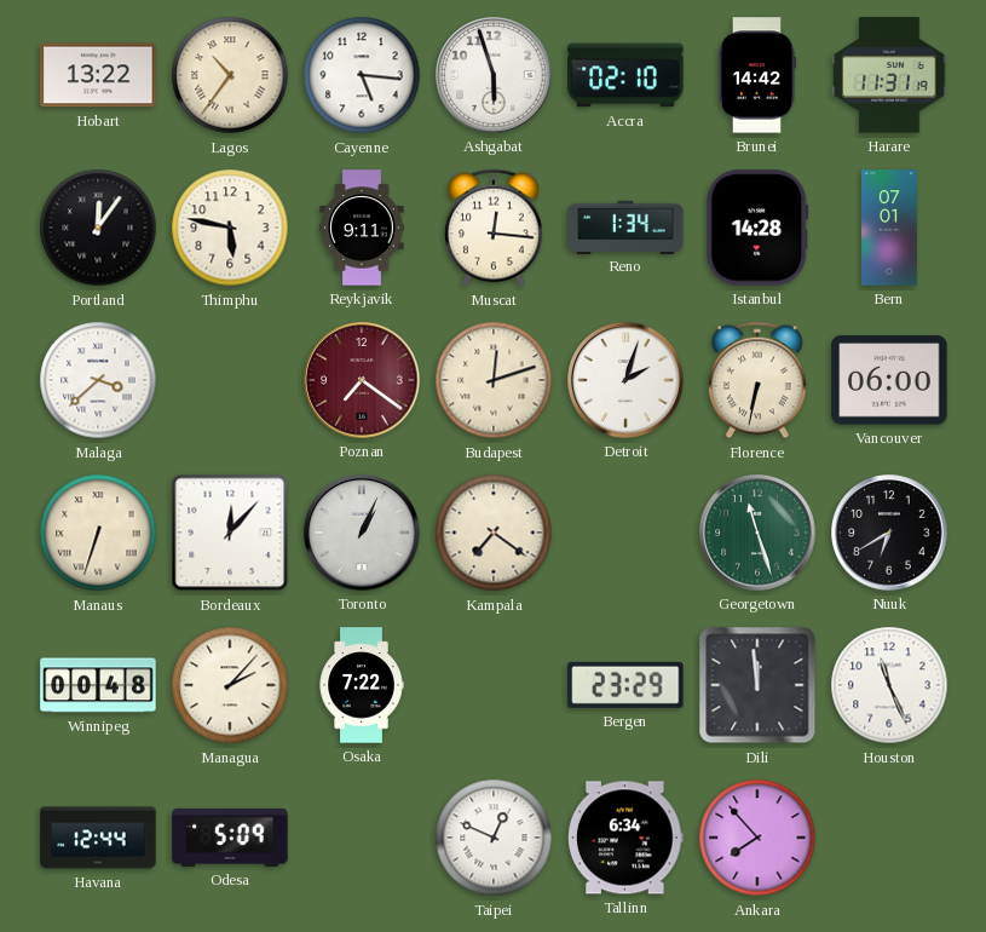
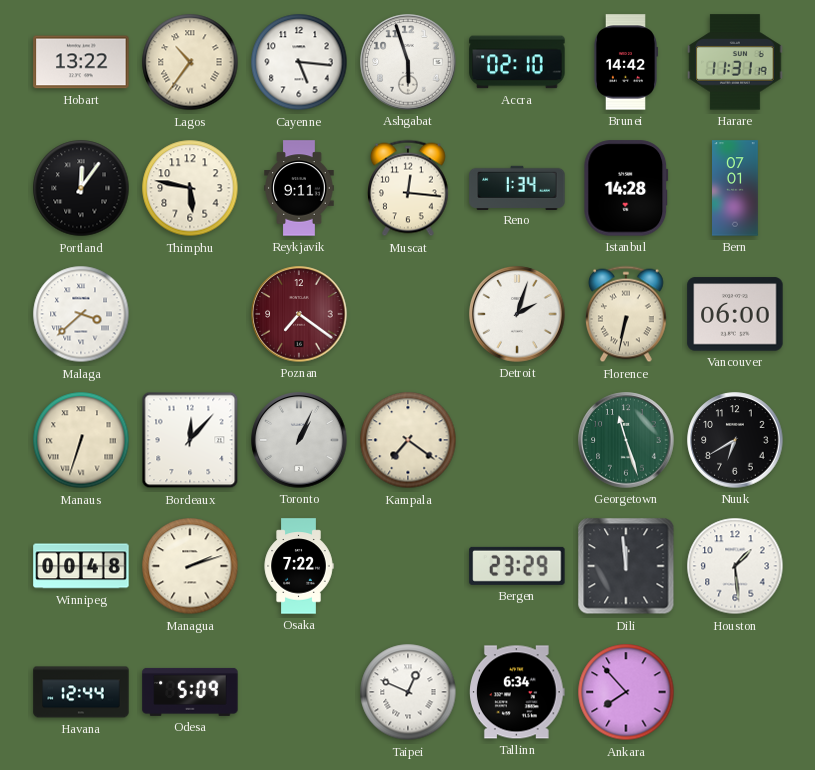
Budapest: 12:12 -> none (494, 380)
Managua: 2:07 -> 2:12 (190, 566)
Houston: 11:26 -> 1:29 (735, 566)
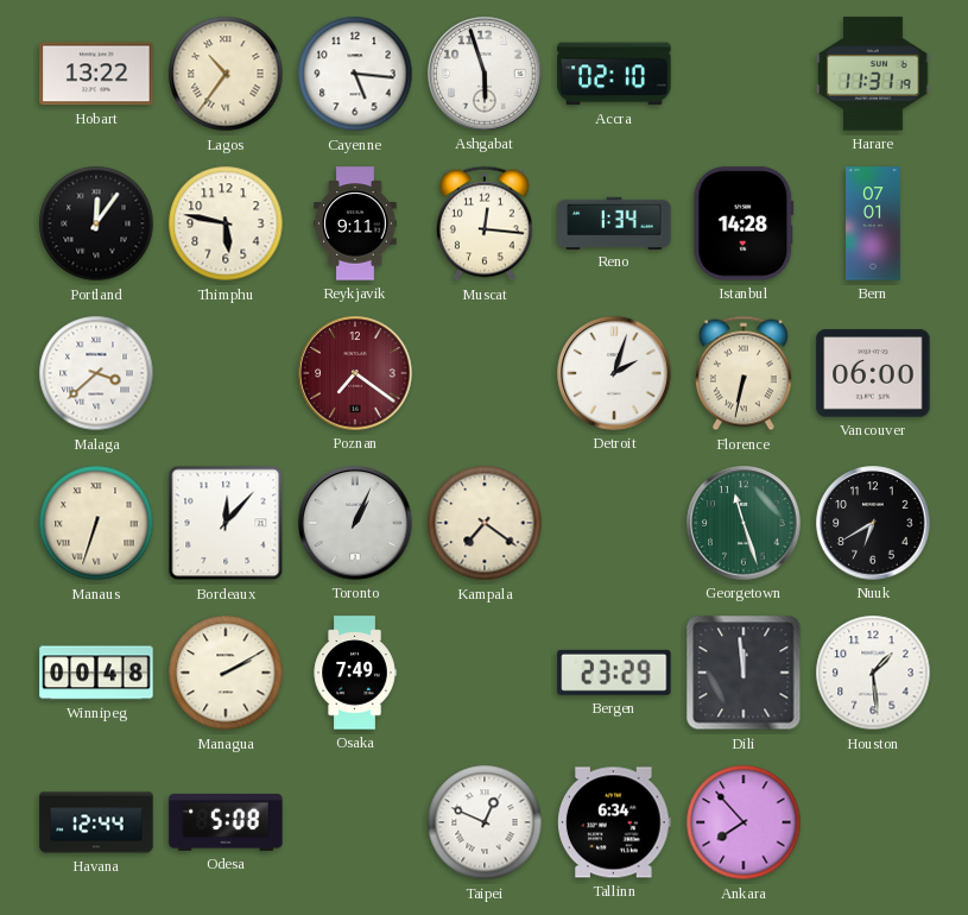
Brunei: 14:42 -> none (625, 62)
Managua: 2:12 -> 2:10 (226, 673)
Osaka: 7:22 -> 7:49 (355, 673)
Odesa: 5:09 -> 5:08 (226, 822)
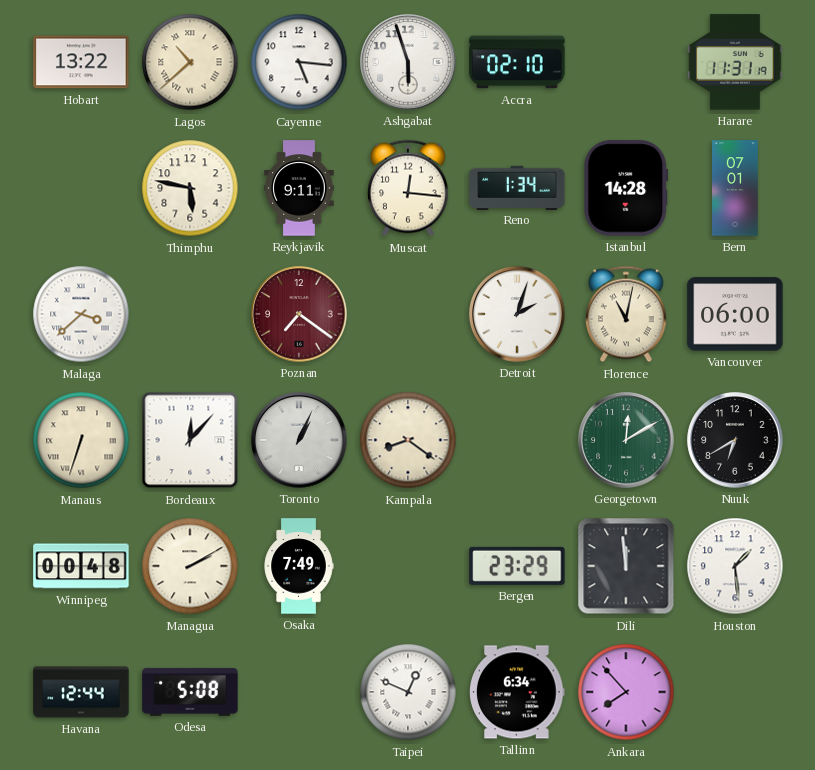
Lagos: 10:36 -> 10:38 (190, 62)
Portland: 12:06 -> none (96, 223)
Florence: 6:32 -> 11:02 (627, 314)
Kampala: 7:21 -> 8:21 (408, 440)
Georgetown: 11:27 -> 12:10 (626, 440)
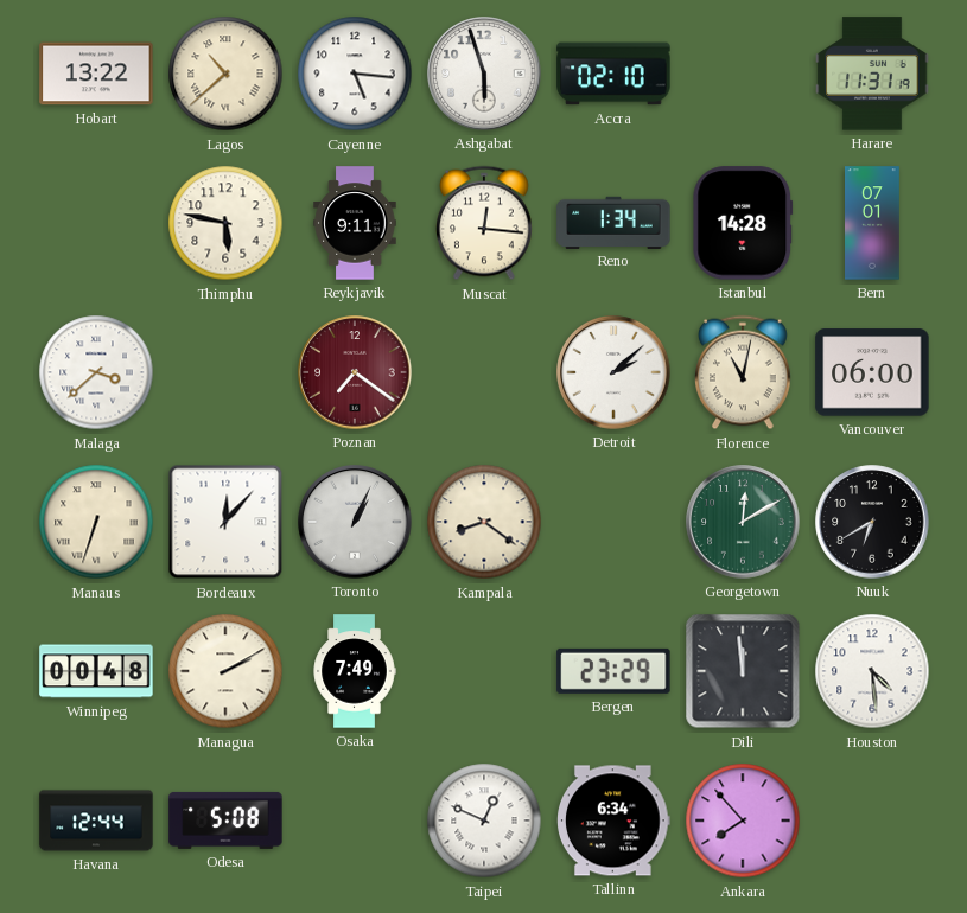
Detroit: 2:03 -> 2:08 (613, 372)
Houston: 1:29 -> 4:29 (872, 671)
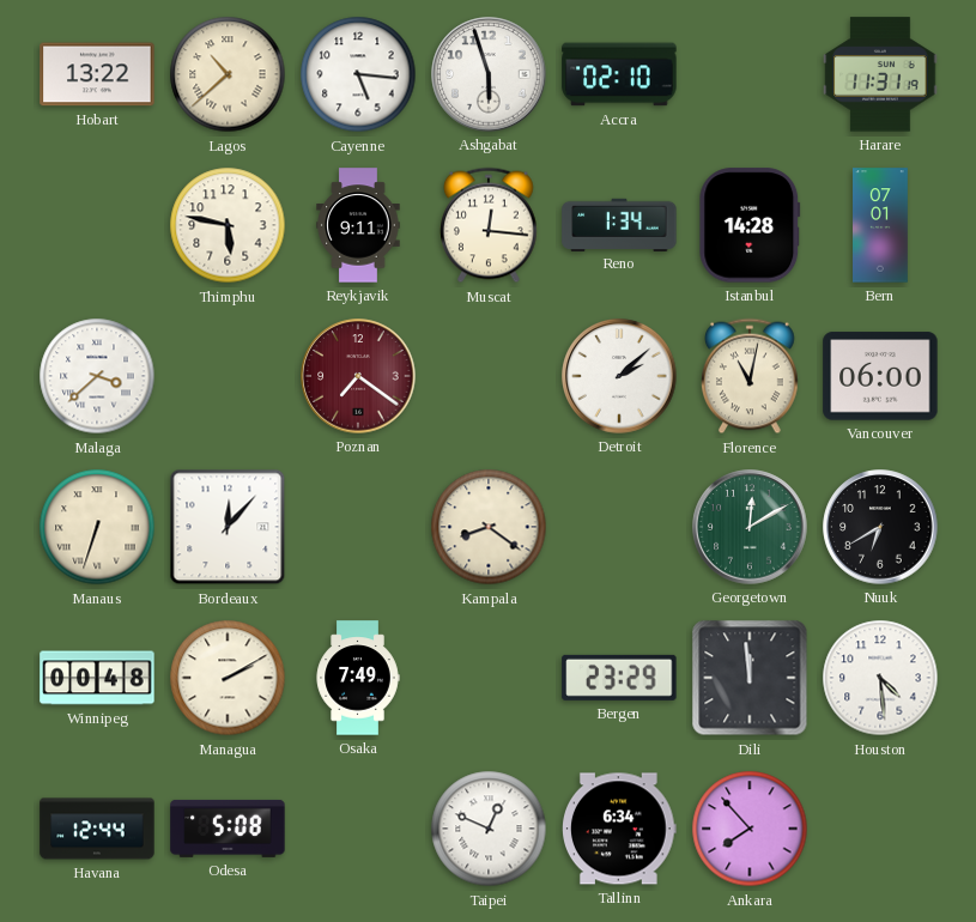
Toronto: 1:04 -> none (355, 522)
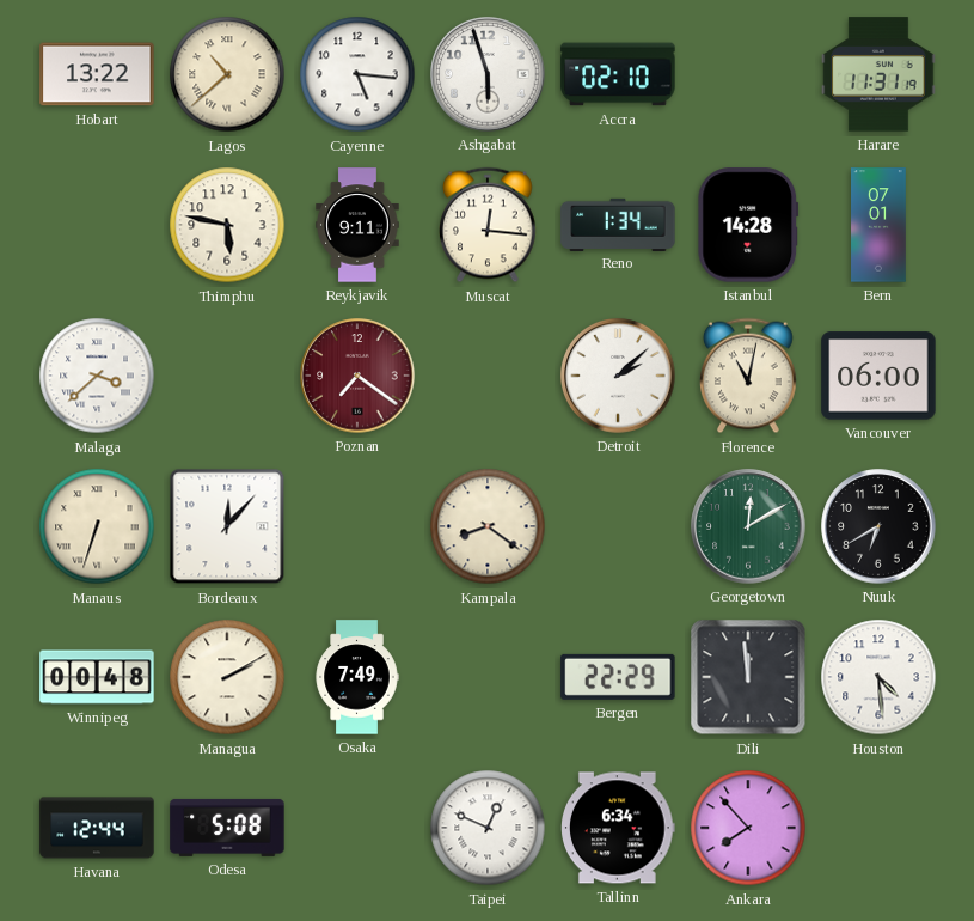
Bergen: 23:29 -> 22:29 (618, 677)
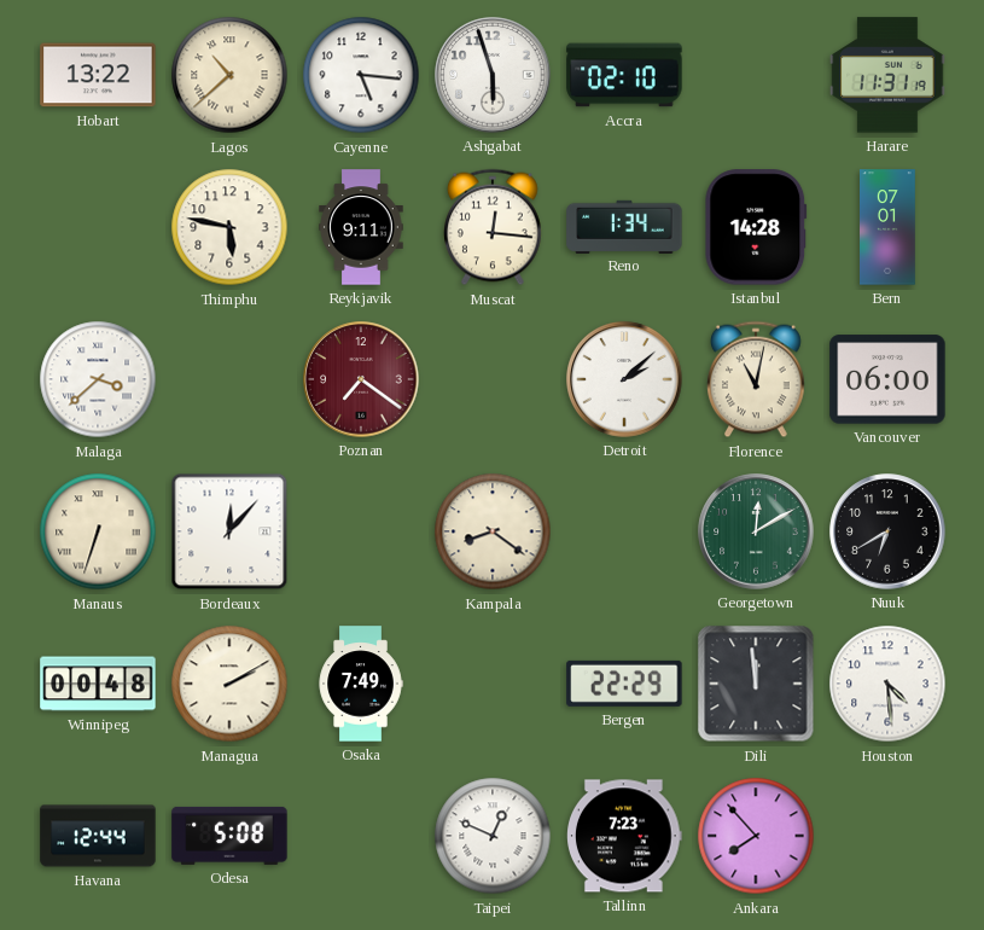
Tallinn: 6:34 -> 7:23 (625, 836)
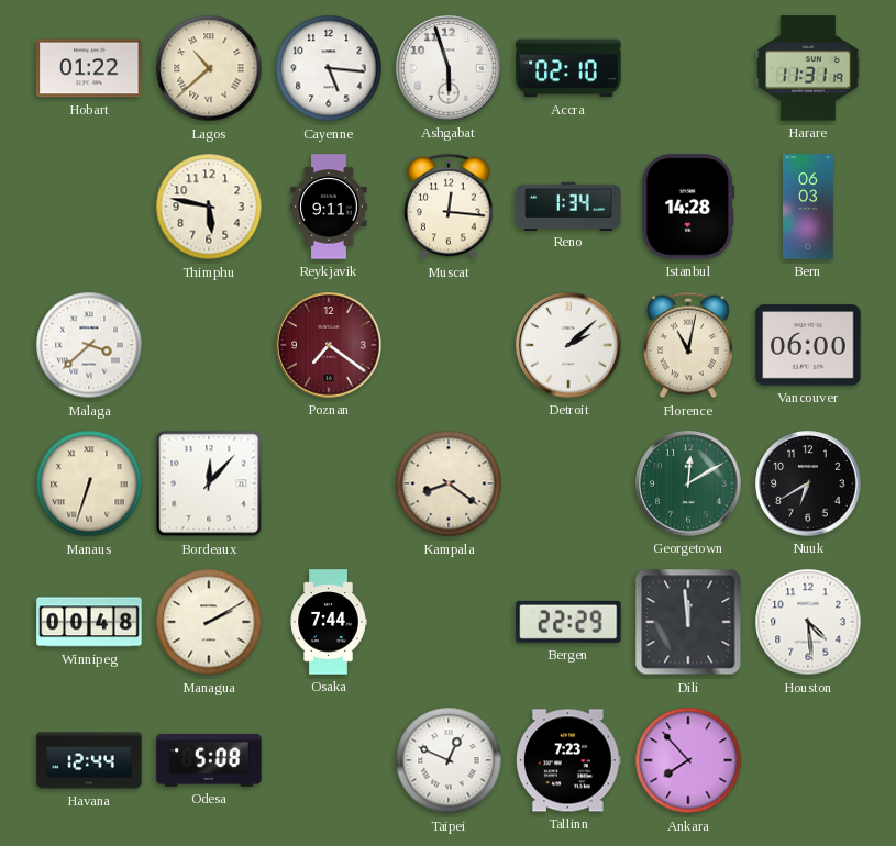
Hobart: 13:22 -> 01:22 (89, 68)
Bern: 07:01 -> 06:03 (809, 207)
Osaka: 7:49 -> 7:44 (329, 622)
